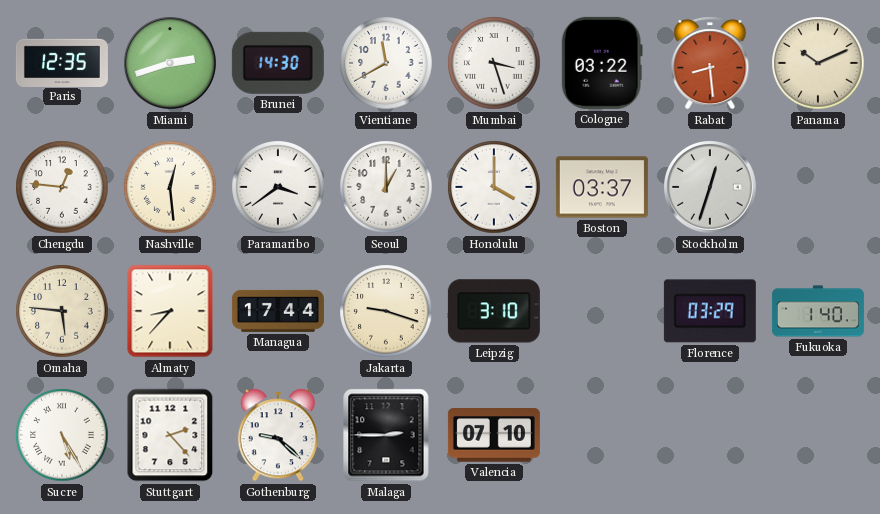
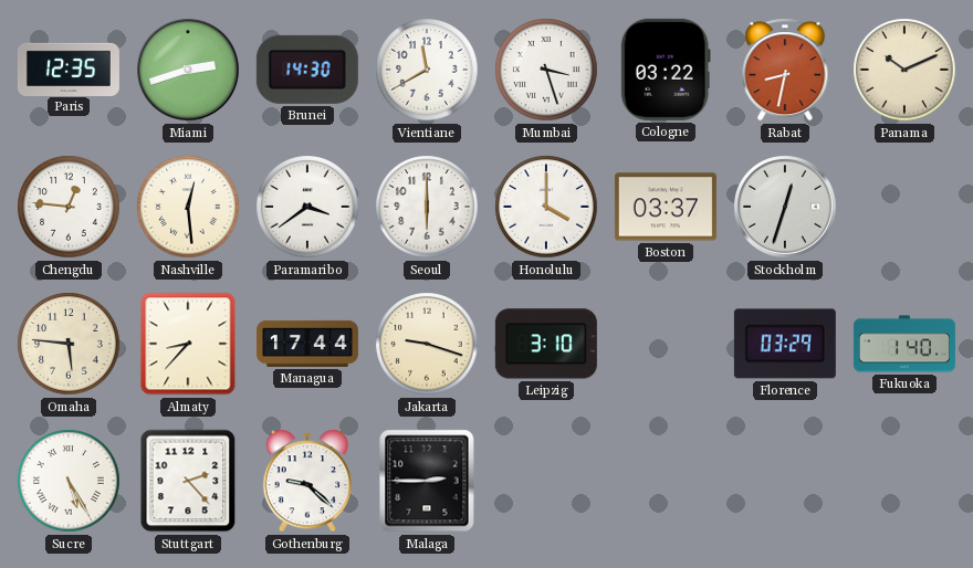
Rabat: 8:29 -> 8:32 (785, 70)
Seoul: 1:00 -> 6:00 (427, 207)
Valencia: 07:10 -> none (494, 435)
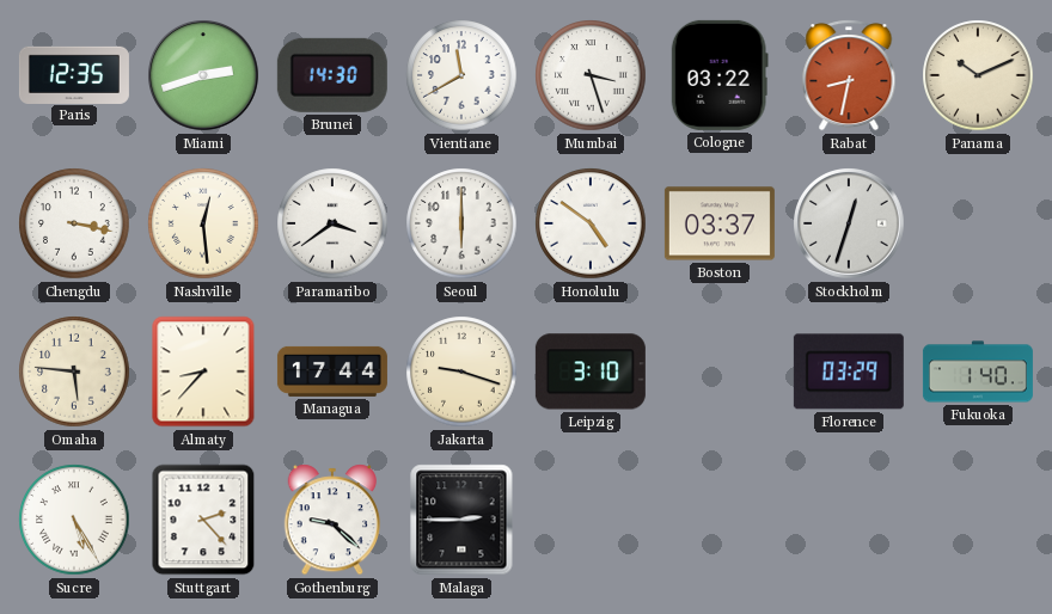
Chengdu: 12:46 -> 3:17 (74, 223)
Honolulu: 4:00 -> 4:51 (591, 223)
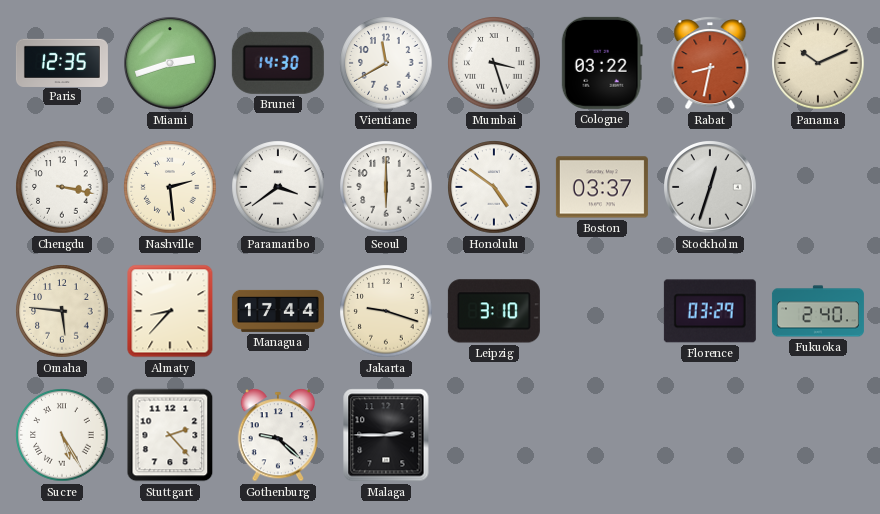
Nashville: 12:29 -> 2:29 (170, 187)
Fukuoka: 1:40 -> 2:40 (818, 311)
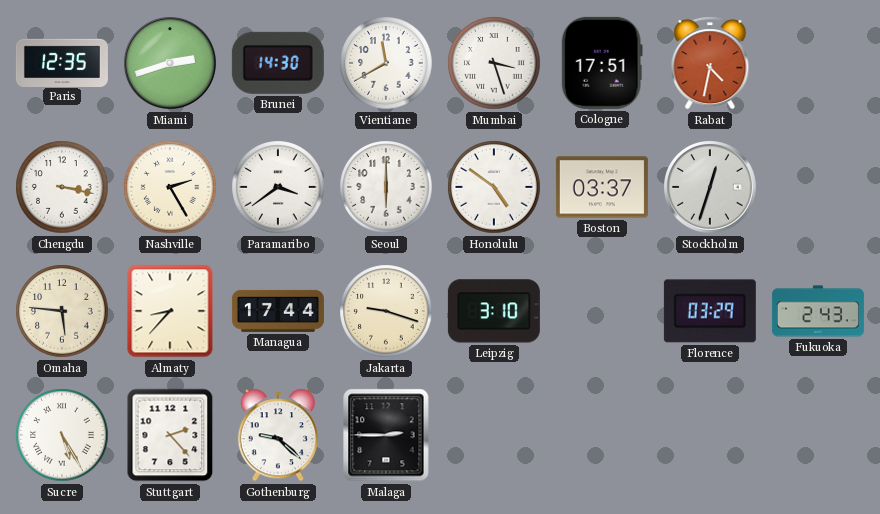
Cologne: 03:22 -> 17:51 (602, 63)
Rabat: 8:32 -> 4:32 (710, 63)
Panama: 10:11 -> none (818, 63)
Nashville: 2:29 -> 2:25 (170, 187)
Fukuoka: 2:40 -> 2:43 (818, 311)
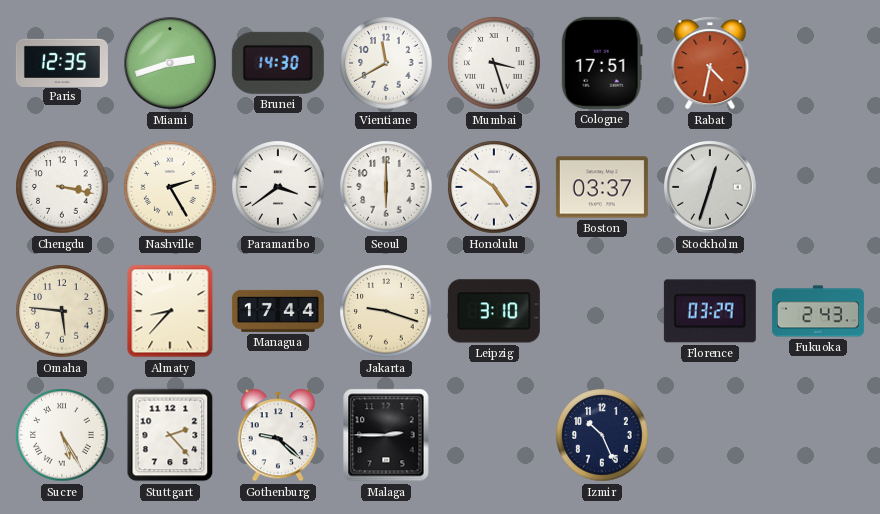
Izmir: none -> 10:26 (602, 435)
